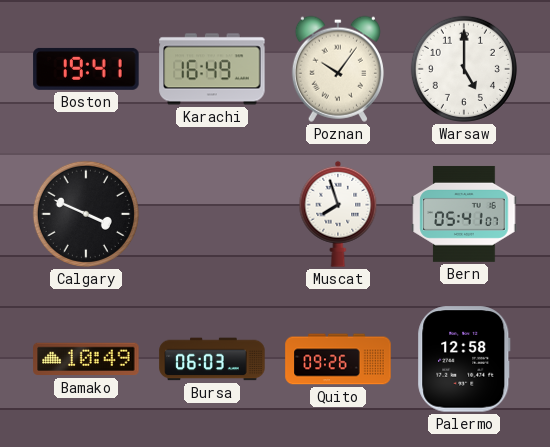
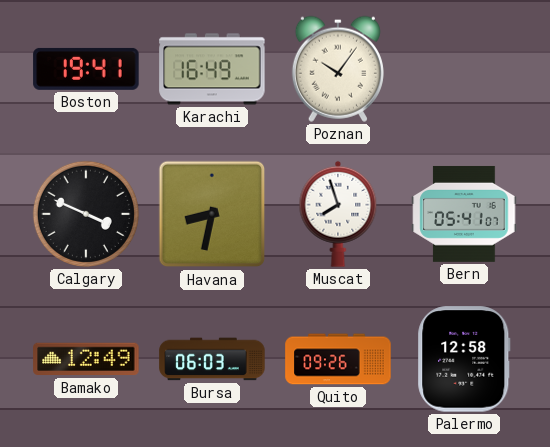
Warsaw: 5:00 -> none (464, 69)
Havana: none -> 8:32 (212, 214)
Bamako: 10:49 -> 12:49 (86, 359)
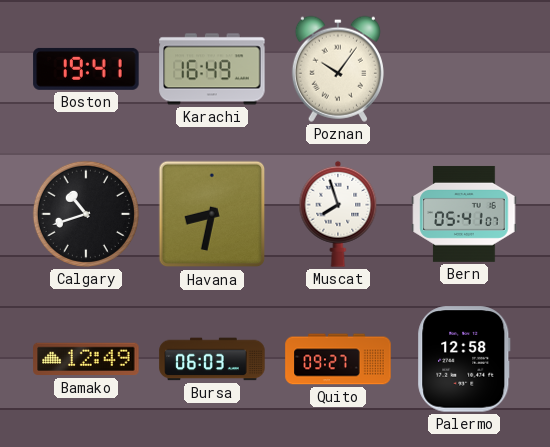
Calgary: 3:49 -> 10:42 (86, 214)
Quito: 09:26 -> 09:27 (338, 359)
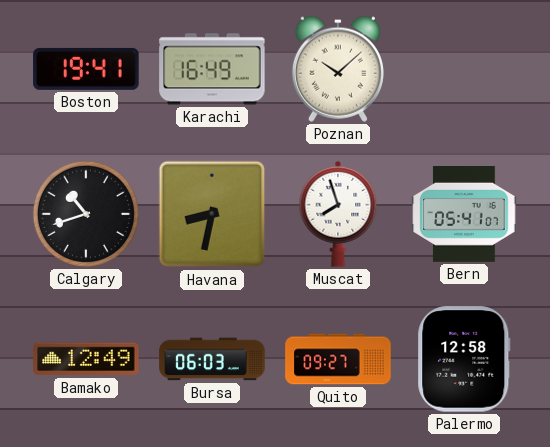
Poznan: 10:06 -> 10:08 (338, 69)
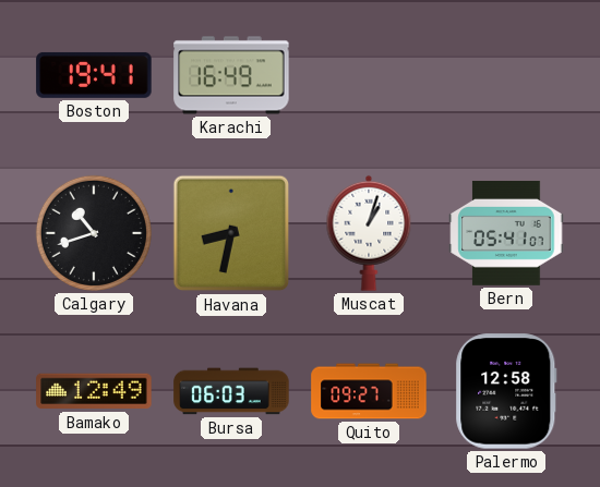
Poznan: 10:08 -> none (338, 69)
Muscat: 7:57 -> 1:03 (369, 233)
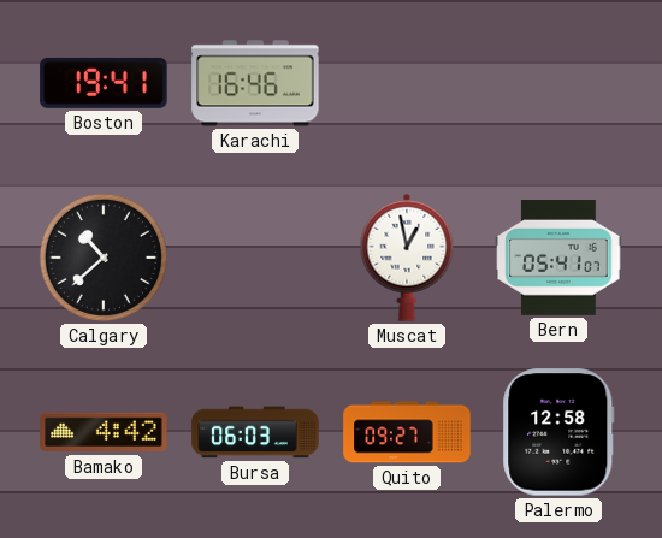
Karachi: 16:49 -> 16:46 (255, 83)
Calgary: 10:42 -> 10:38 (104, 258)
Havana: 8:32 -> none (231, 233)
Muscat: 1:03 -> 12:58 (407, 258)
Bamako: 12:49 -> 4:42 (104, 432)
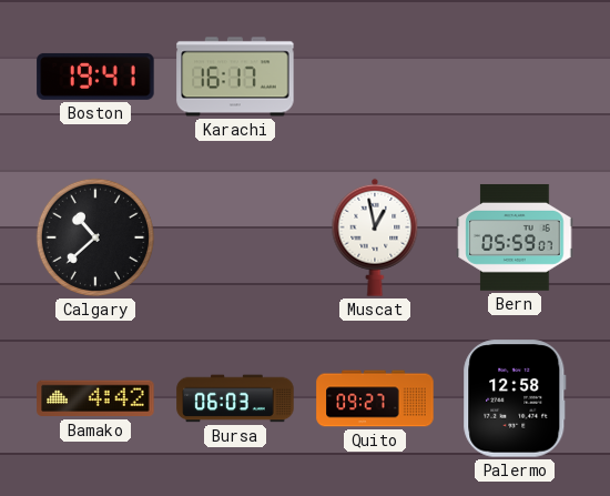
Karachi: 16:46 -> 16:17 (235, 77)
Bern: 05:41 -> 05:59 (515, 237)
